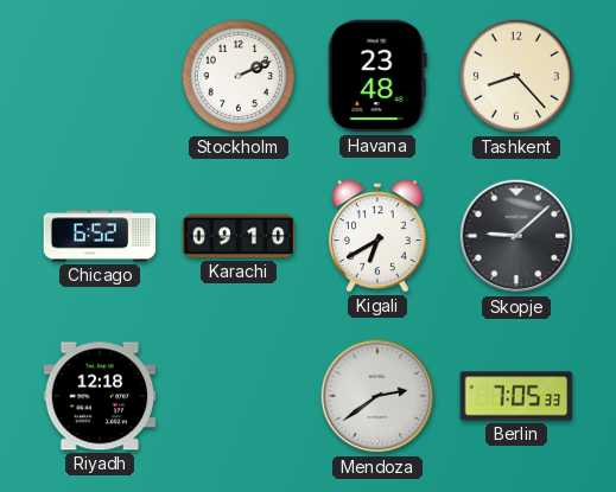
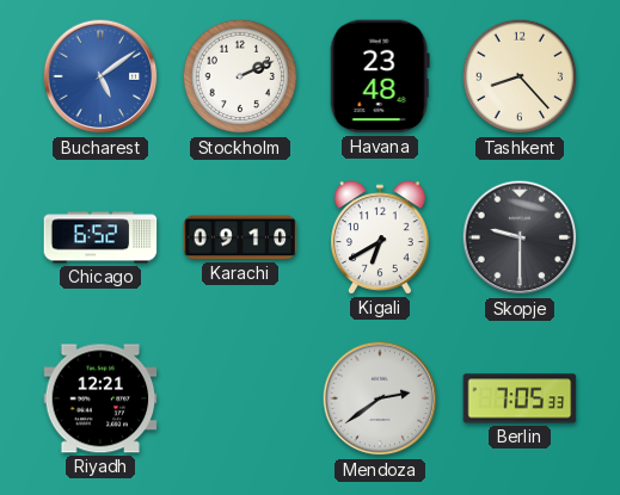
Bucharest: none -> 5:09 (100, 76)
Skopje: 9:08 -> 9:30 (520, 237)
Riyadh: 12:18 -> 12:21 (100, 398)
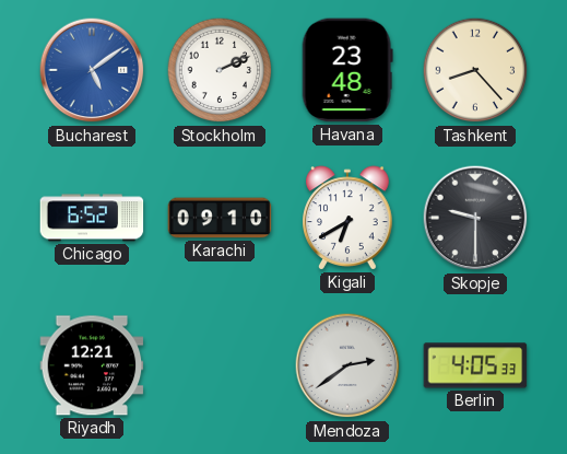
Berlin: 7:05 -> 4:05 (475, 365)
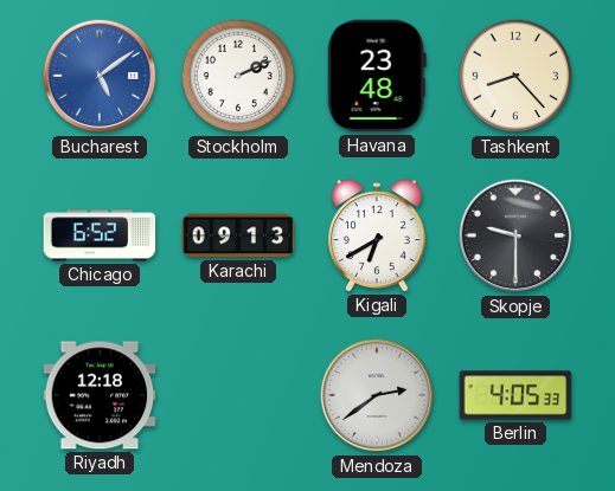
Karachi: 09:10 -> 09:13 (238, 235)
Riyadh: 12:21 -> 12:18 (100, 395)
